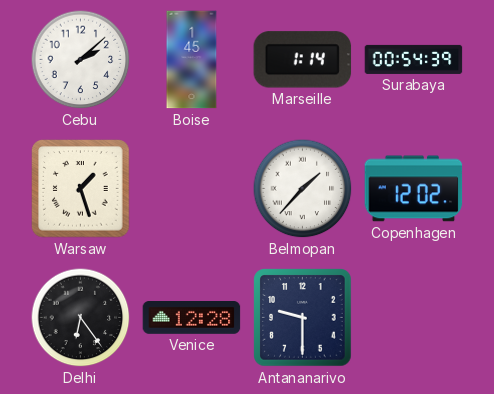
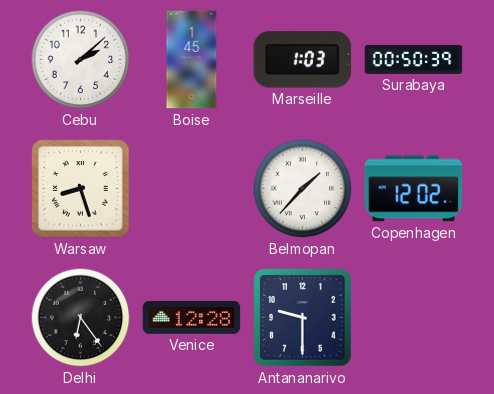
Marseille: 1:14 -> 1:03 (303, 60)
Surabaya: 00:54 -> 00:50 (414, 59)
Warsaw: 1:27 -> 8:27 (81, 189)
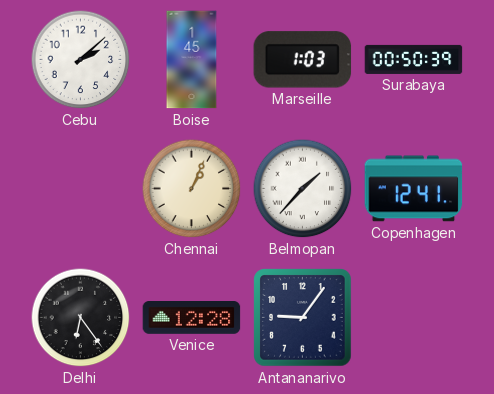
Warsaw: 8:27 -> none (81, 189)
Chennai: none -> 1:04 (192, 189)
Copenhagen: 12:02 -> 12:41 (414, 189)
Antananarivo: 9:30 -> 9:06 (303, 318)
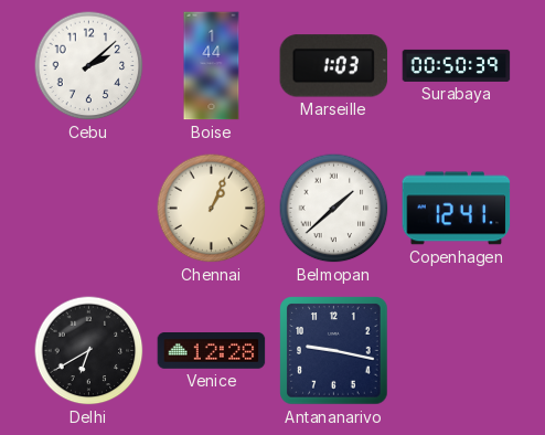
Boise: 1:45 -> 1:44 (212, 66)
Belmopan: 1:37 -> 1:38 (334, 209)
Delhi: 6:24 -> 6:40 (89, 351)
Antananarivo: 9:06 -> 9:17 (334, 351)
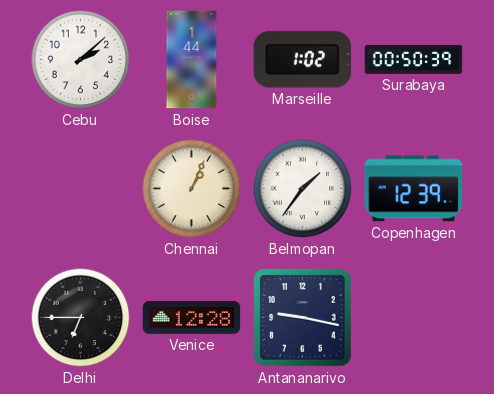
Marseille: 1:03 -> 1:02 (303, 60)
Belmopan: 1:38 -> 1:36 (303, 189)
Copenhagen: 12:41 -> 12:39 (414, 189)
Delhi: 6:40 -> 6:45 (81, 318)
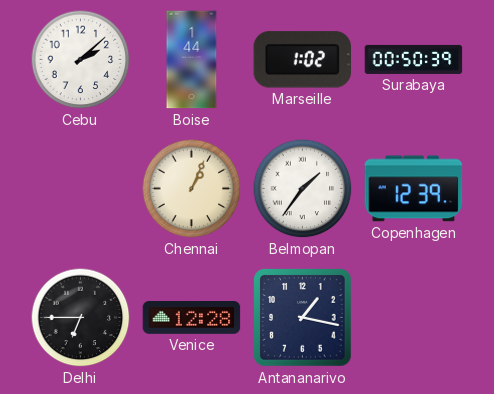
Antananarivo: 9:17 -> 1:17 (303, 318)
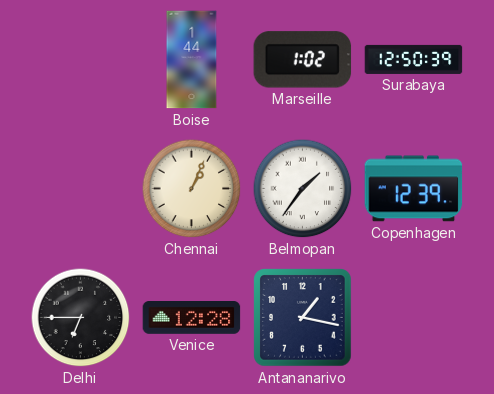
Cebu: 2:08 -> none (81, 60)
Surabaya: 00:50 -> 12:50 (414, 59)
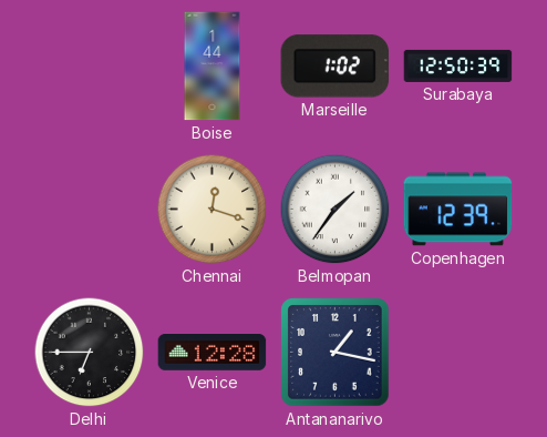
Chennai: 1:04 -> 12:18 (213, 210)
